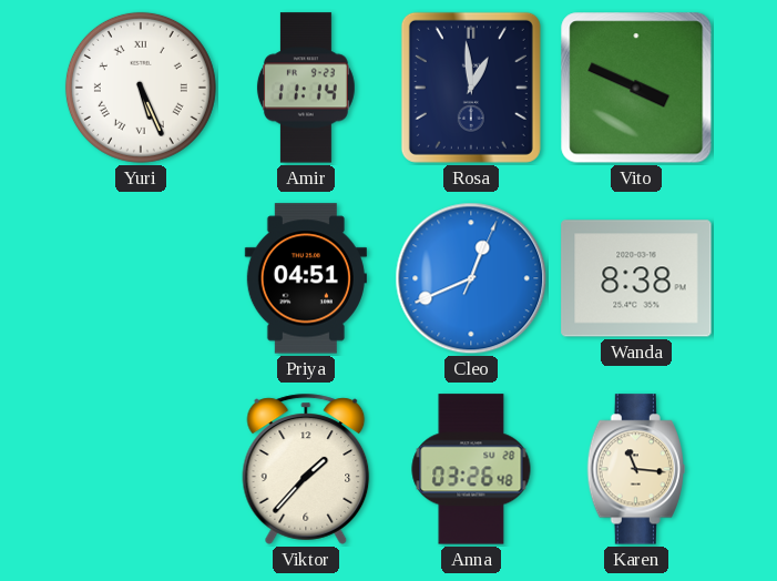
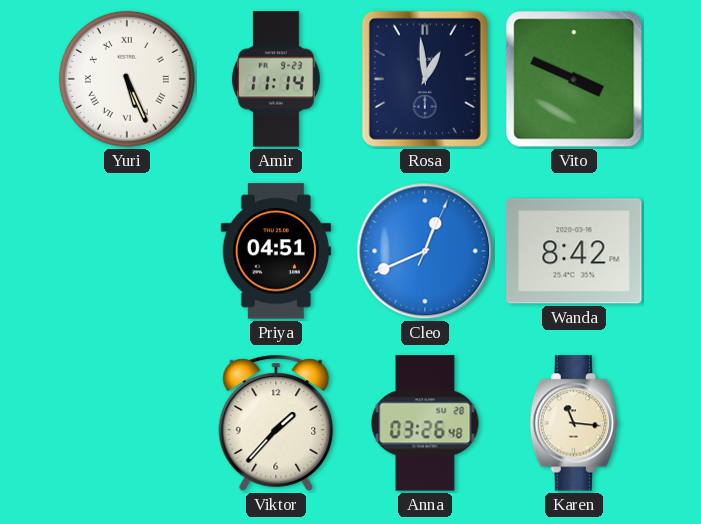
Wanda: 8:38 -> 8:42 (574, 251)
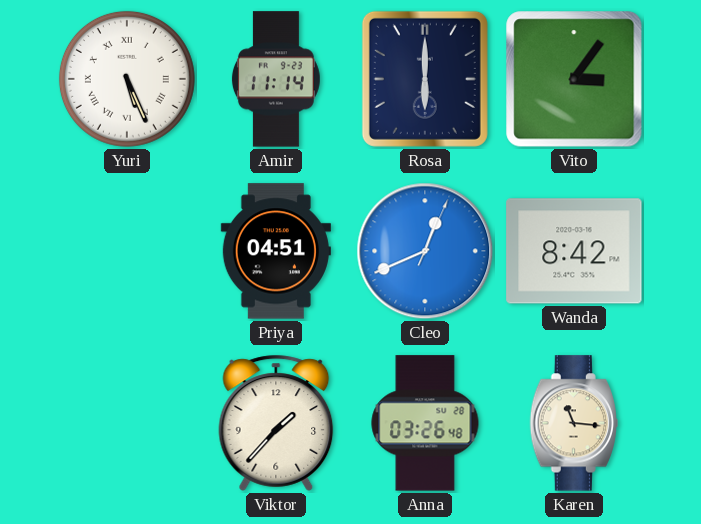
Rosa: 12:59 -> 6:00 (425, 79)
Vito: 3:49 -> 3:06 (574, 79)
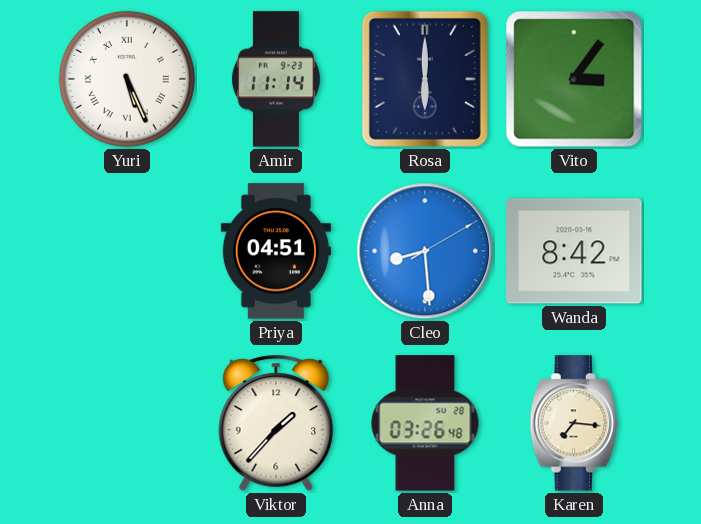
Cleo: 12:41 -> 8:29 (425, 251)
Karen: 11:16 -> 7:16 (573, 423)
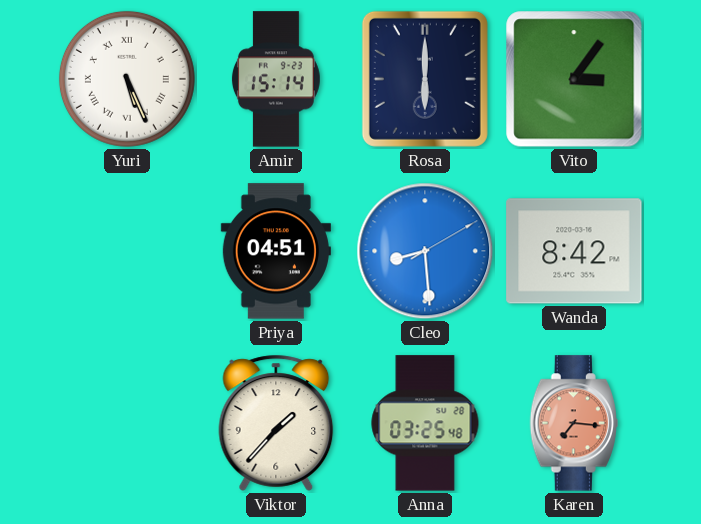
Amir: 11:14 -> 15:14 (276, 79)
Anna: 03:26 -> 03:25 (425, 423)
Karen dial: cream -> salmon (573, 423)
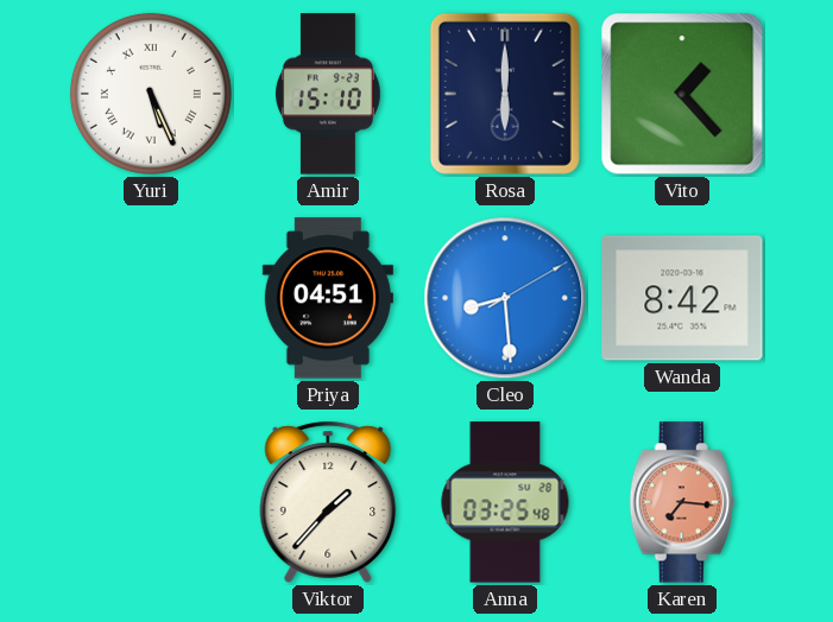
Amir: 15:14 -> 15:10 (328, 94)
Vito: 3:06 -> 1:23 (682, 94)
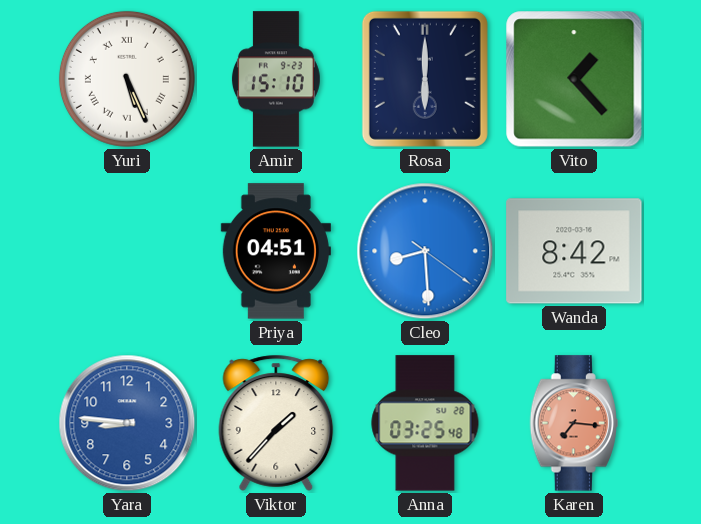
Cleo: 8:29:10 -> 8:29:21 (425, 251)
Yara: none -> 8:46 (127, 423)
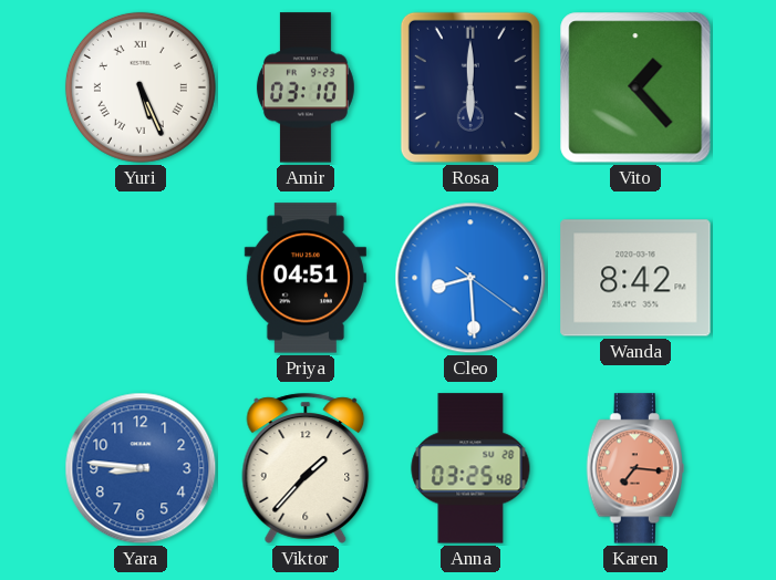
Amir: 15:10 -> 03:10 (306, 87)
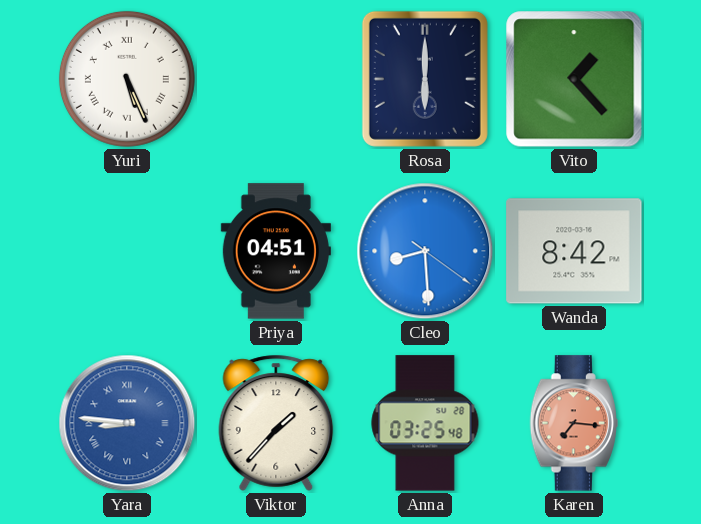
Amir: 03:10 -> none (306, 87)
Yara numerals: Arabic -> Roman (127, 423)
